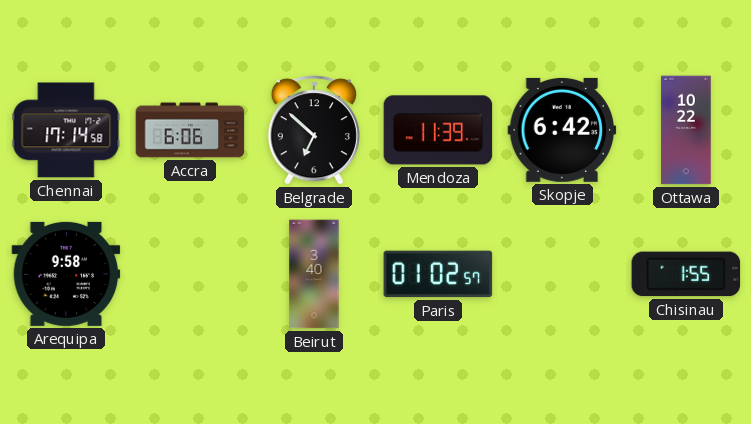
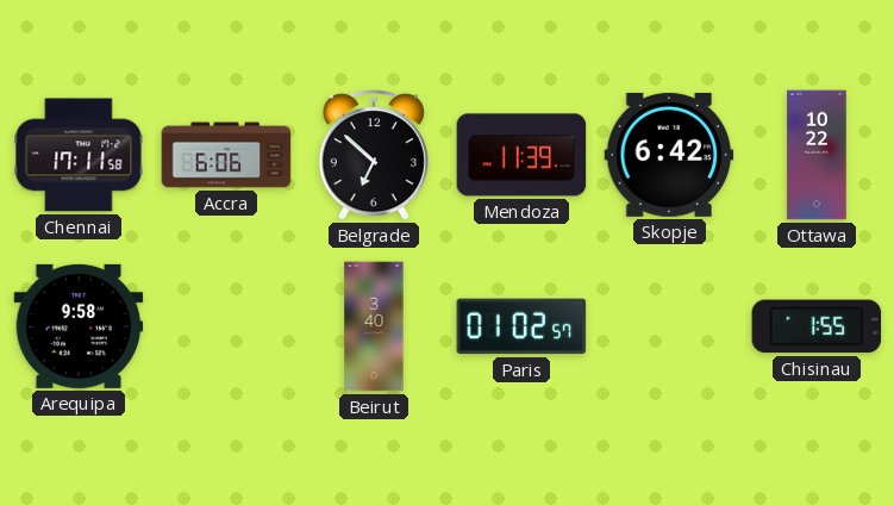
Chennai: 17:14 -> 17:11 (79, 155)
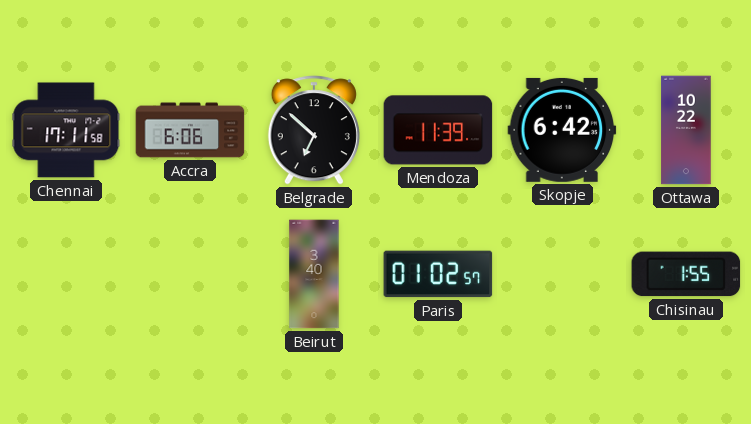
Arequipa: 9:58 -> none (79, 326)
